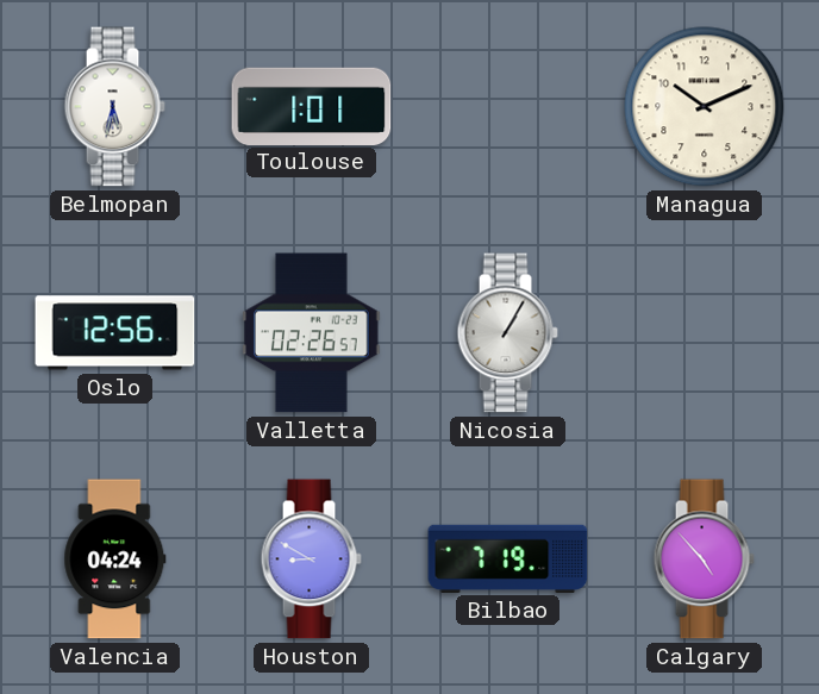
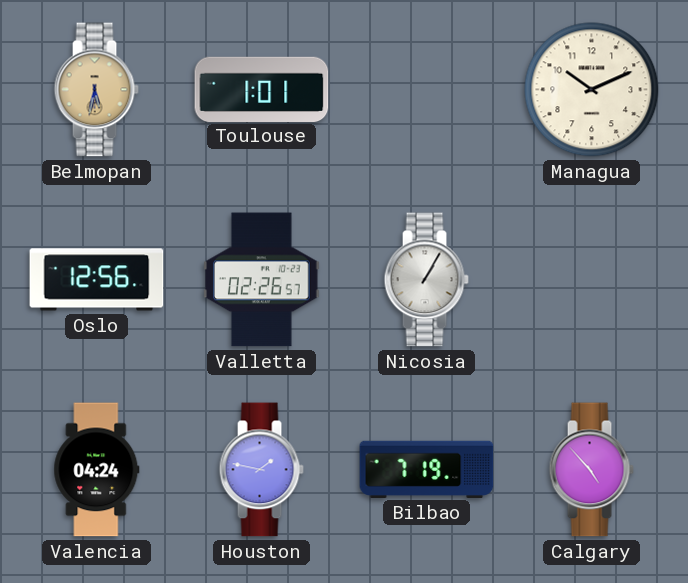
Belmopan dial: white -> champagne (96, 90)
Houston: 8:50 -> 1:47 (261, 470)
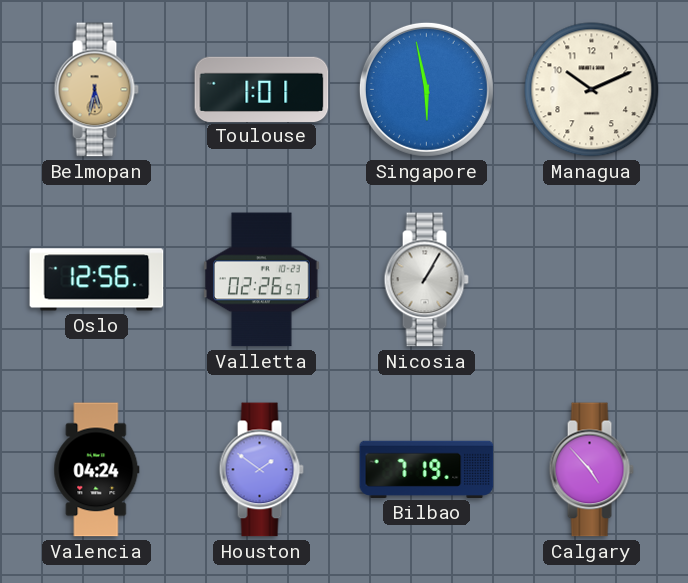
Singapore: none -> 5:58 (426, 89)
Houston: 1:47 -> 1:51 (261, 470)
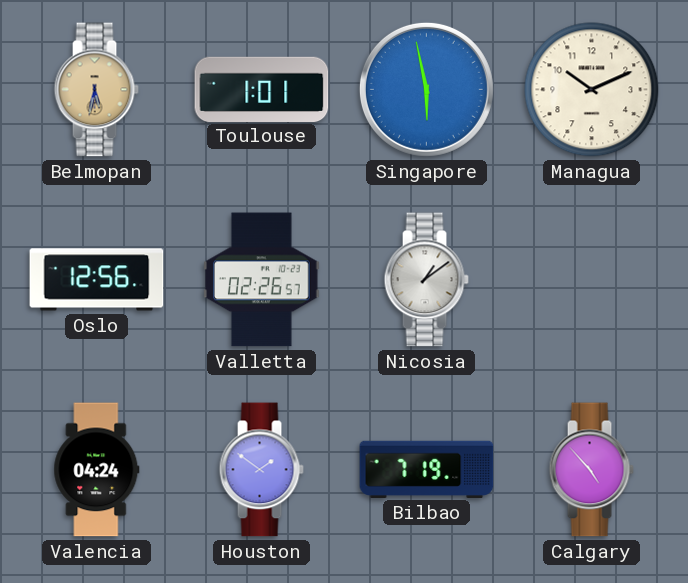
Nicosia: 1:05 -> 1:09 (426, 280)
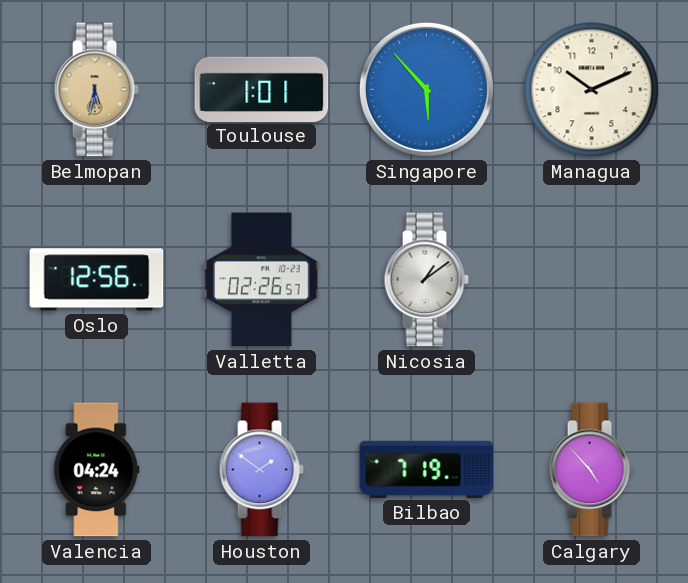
Singapore: 5:58 -> 5:53 (426, 89)
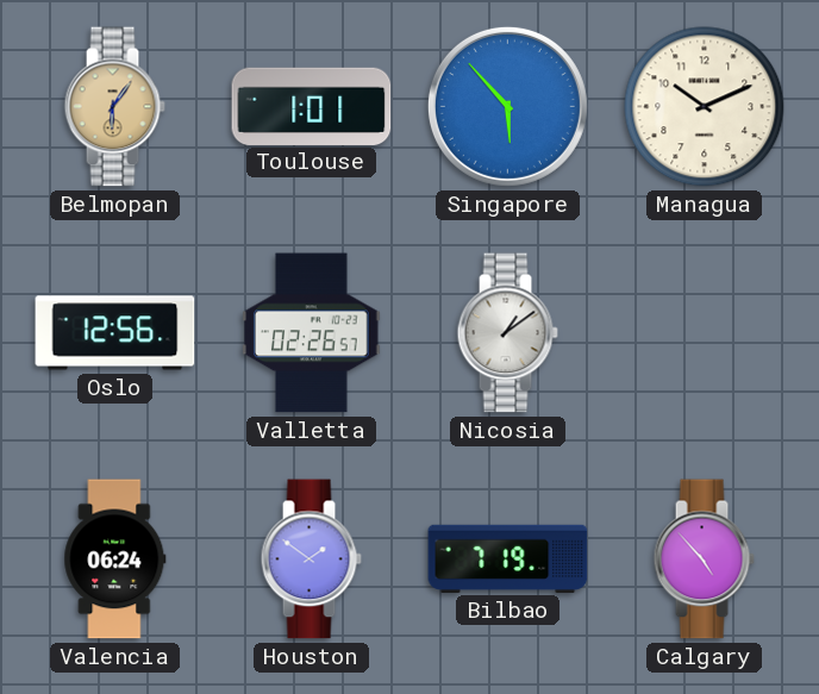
Belmopan: 5:32 -> 6:06 (114, 107)
Valencia: 04:24 -> 06:24 (115, 559)
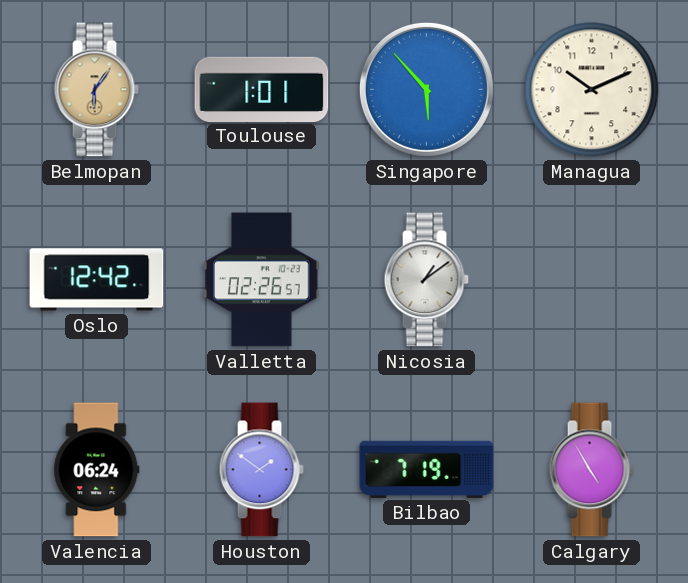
Oslo: 12:56 -> 12:42 (97, 280)
Calgary: 4:53 -> 4:55 (591, 470)
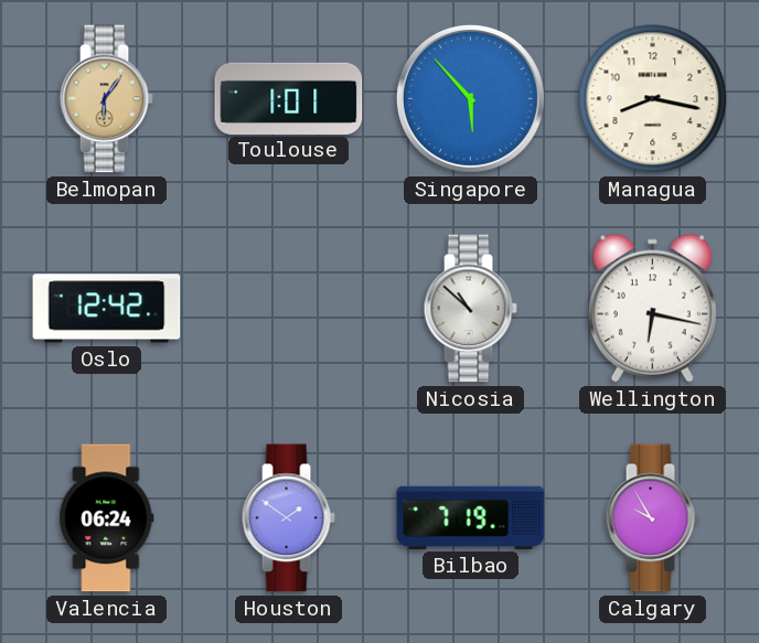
Managua: 10:11 -> 8:17 (653, 99)
Valletta: 02:26 -> none (262, 280)
Nicosia: 1:09 -> 10:52 (470, 309)
Wellington: none -> 6:17 (652, 308)
Calgary: 4:55 -> 9:55 (652, 518)
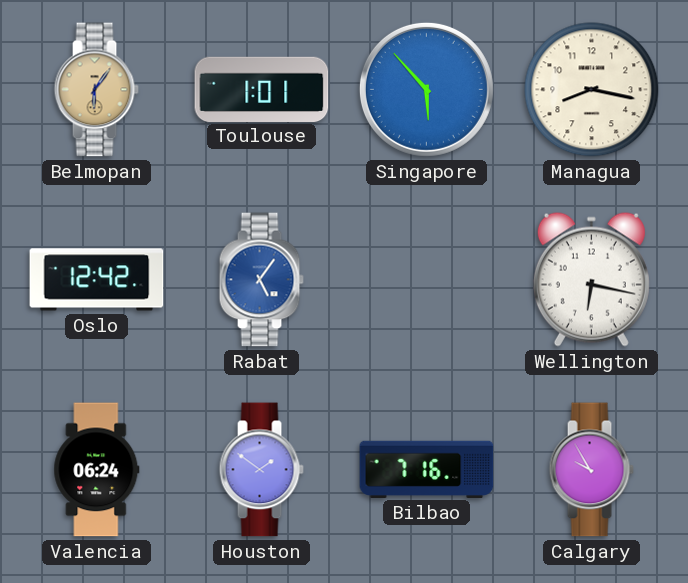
Rabat: none -> 5:06 (261, 280)
Nicosia: 10:52 -> none (470, 309)
Bilbao: 7:19 -> 7:16 (427, 469)
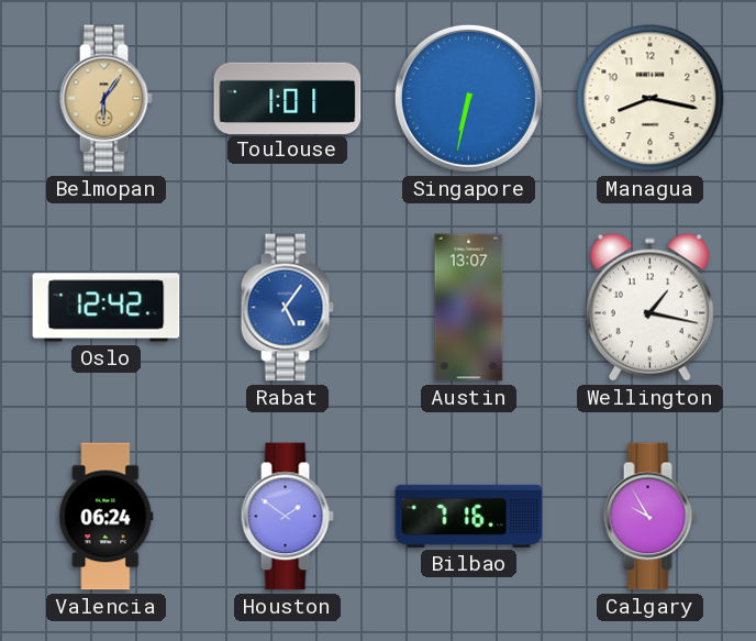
Singapore: 5:53 -> 6:32 (468, 98)
Austin: none -> 13:07 (469, 308)
Wellington: 6:17 -> 1:17 (649, 307)
